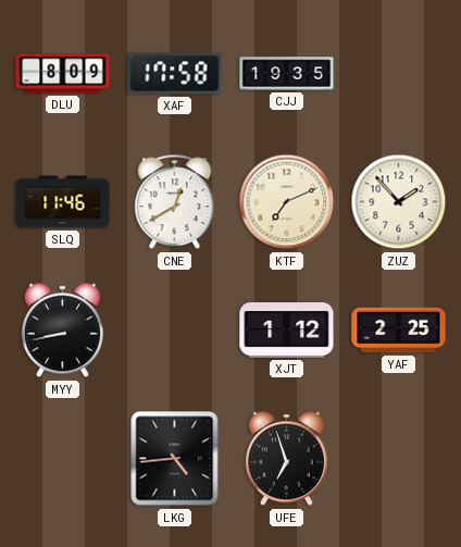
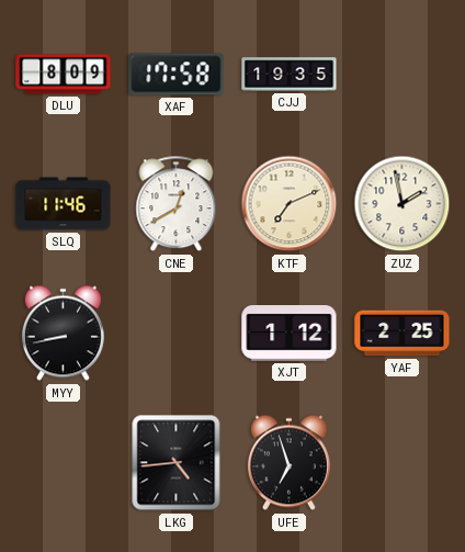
ZUZ: 1:53 -> 1:58 (402, 204)
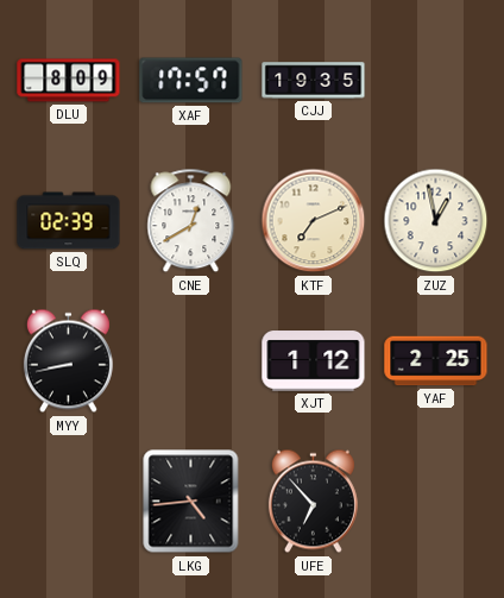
XAF: 17:58 -> 17:57 (191, 81)
SLQ: 11:46 -> 02:39 (69, 221)
ZUZ: 1:58 -> 12:58 (436, 221)
UFE: 6:57 -> 6:53 (313, 502)
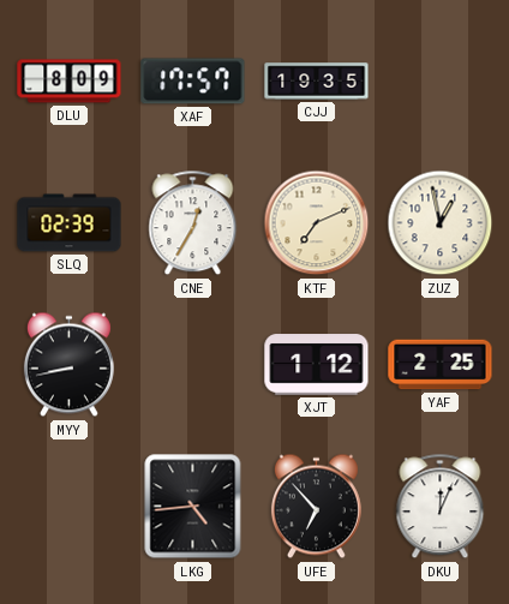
CNE: 12:40 -> 12:35 (193, 223)
DKU: none -> 12:04 (441, 507)
